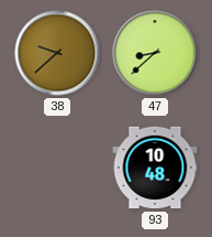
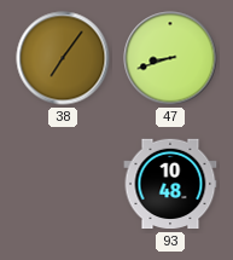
38: 9:38 -> 7:06 (63, 58)
47: 8:38 -> 8:42 (170, 58)
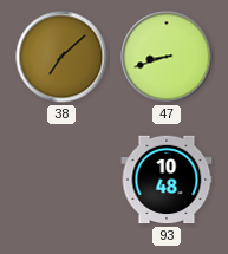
38: 7:06 -> 7:08 (61, 57)
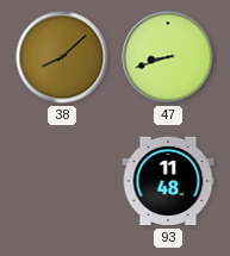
38: 7:08 -> 8:08 (62, 57)
93: 10:48 -> 11:48 (168, 181)
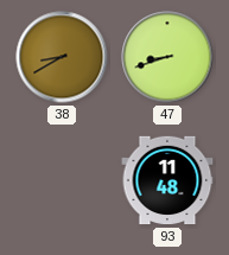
38: 8:08 -> 8:40 (62, 57)
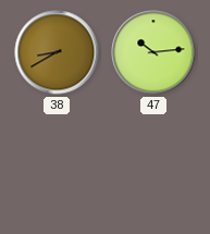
47: 8:42 -> 10:14 (153, 52)
93: 11:48 -> none (167, 180)
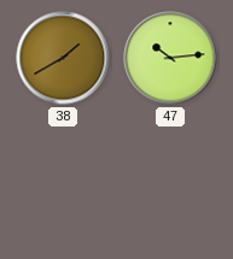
38: 8:40 -> 1:40 (63, 58)
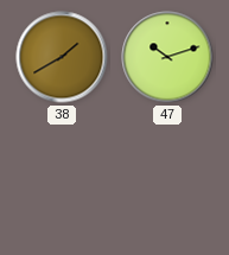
47: 10:14 -> 10:12 (167, 57)
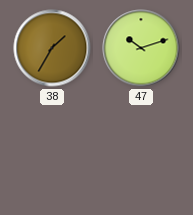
38: 1:40 -> 1:35 (52, 48)
